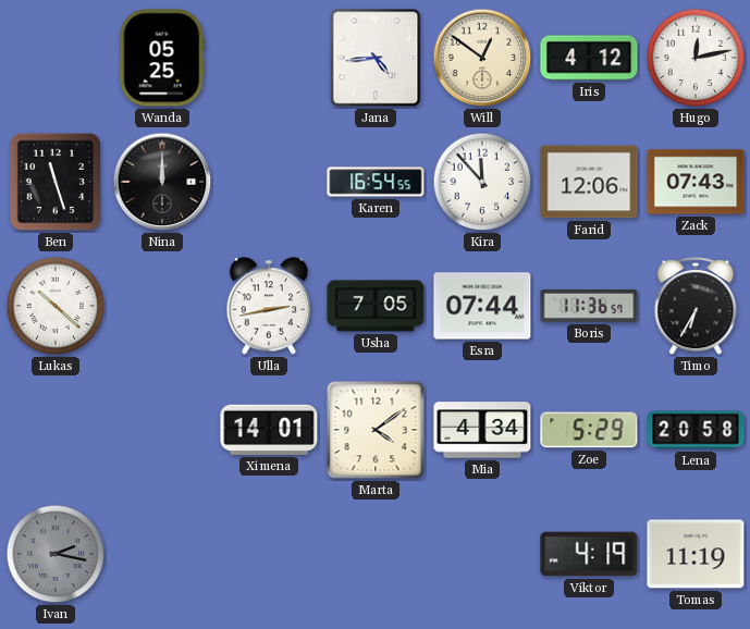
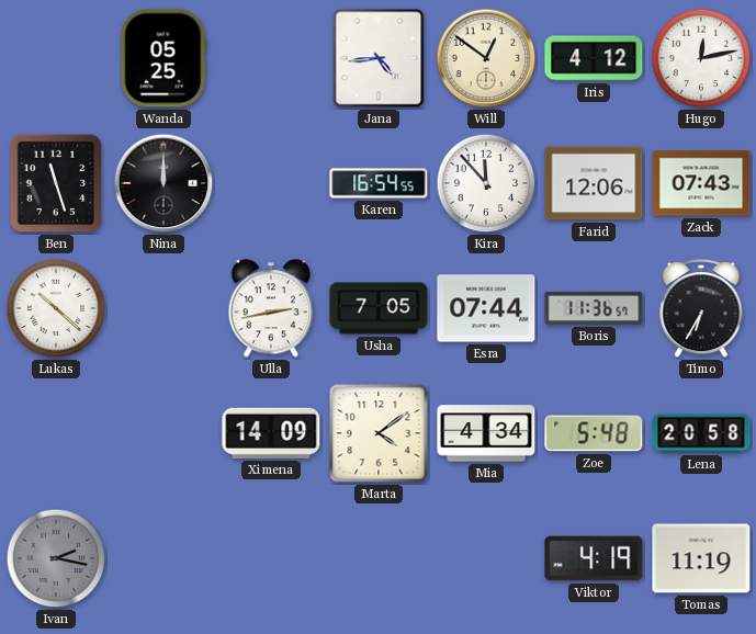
Ximena: 14:01 -> 14:09 (271, 433)
Zoe: 5:29 -> 5:48 (594, 433)
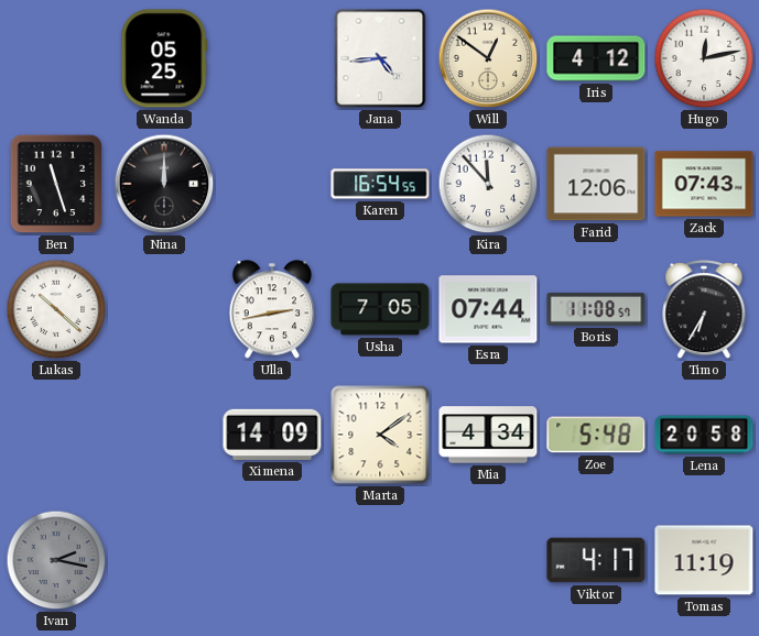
Boris: 11:36 -> 11:08 (596, 309)
Viktor: 4:19 -> 4:17 (596, 560)
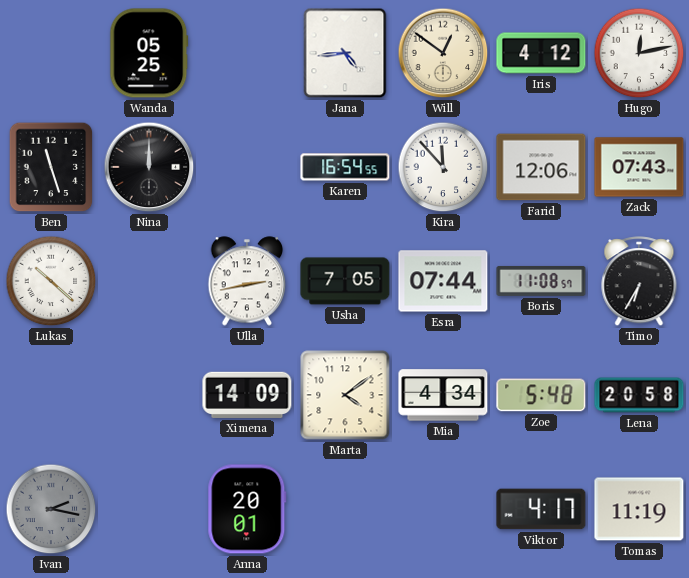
Anna: none -> 20:01 (247, 509)
